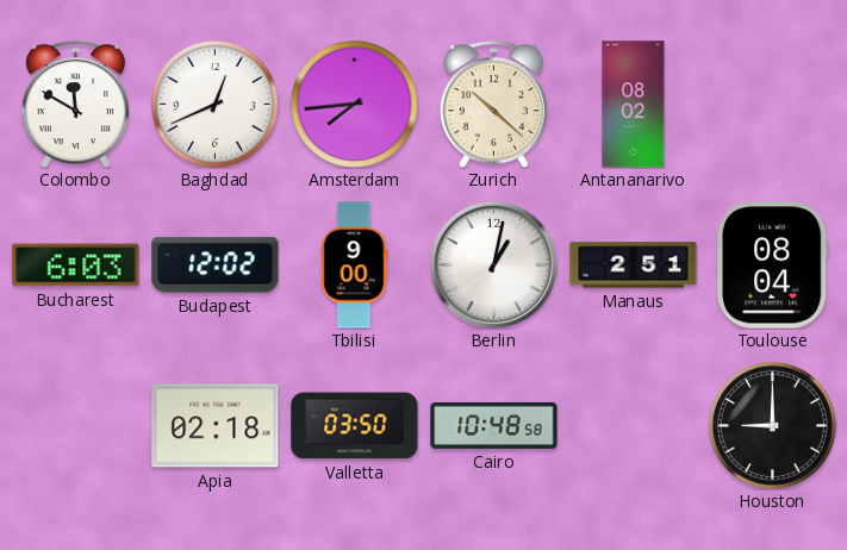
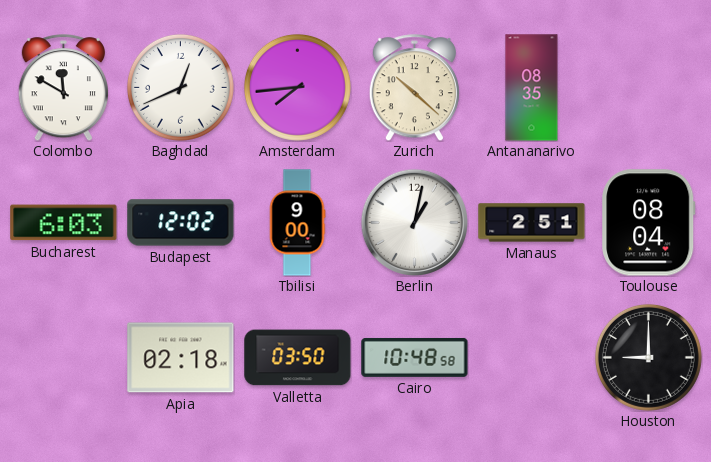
Antananarivo: 08:02 -> 08:35 (532, 88)
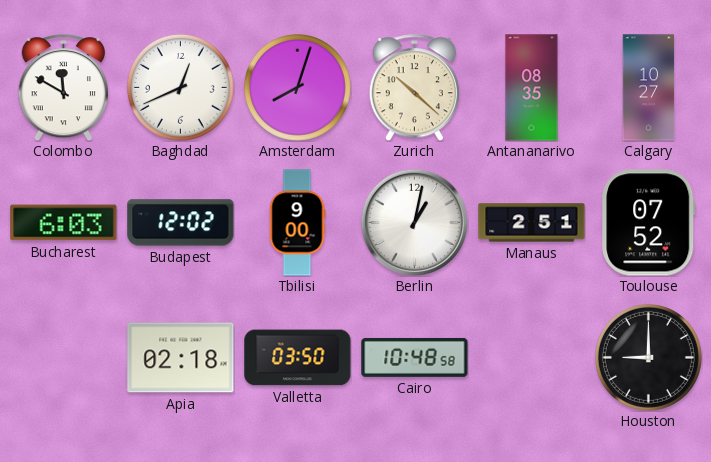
Amsterdam: 7:44 -> 8:03 (297, 87)
Calgary: none -> 10:27 (649, 88)
Toulouse: 08:04 -> 07:52 (649, 223)
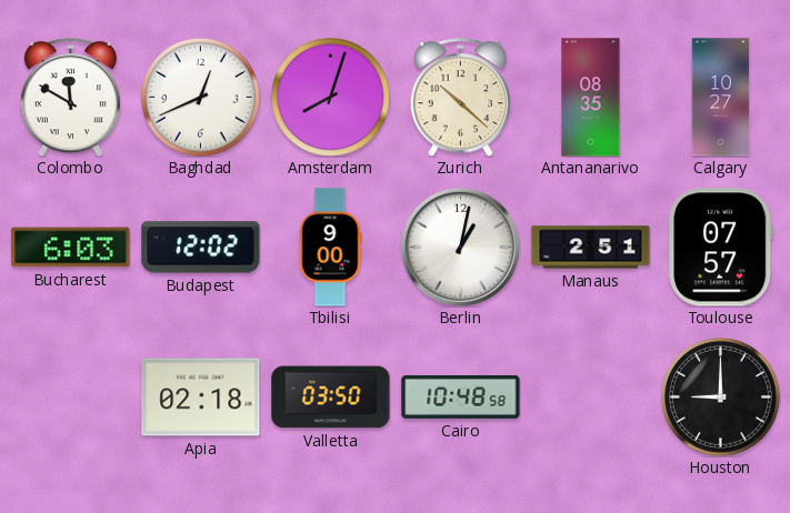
Toulouse: 07:52 -> 07:57 (721, 248)
